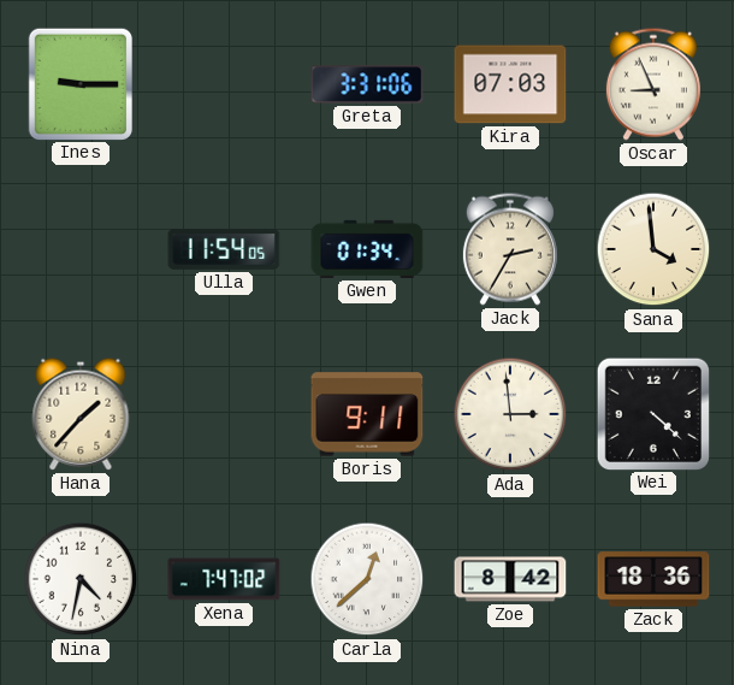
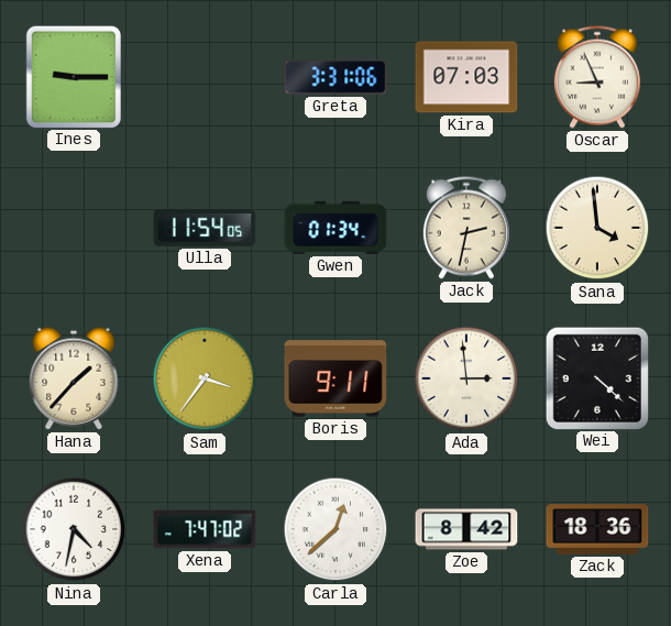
Jack: 2:35 -> 2:32 (466, 228)
Sam: none -> 3:36 (205, 378)
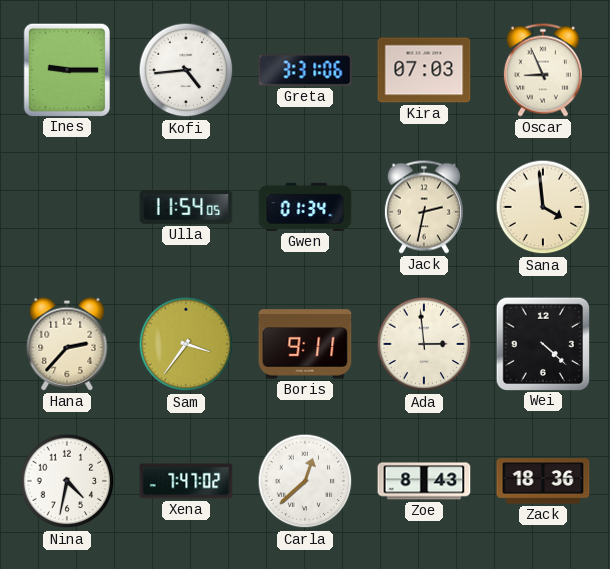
Kofi: none -> 4:44 (186, 70)
Hana: 1:37 -> 2:37 (67, 344)
Zoe: 8:42 -> 8:43 (424, 481)
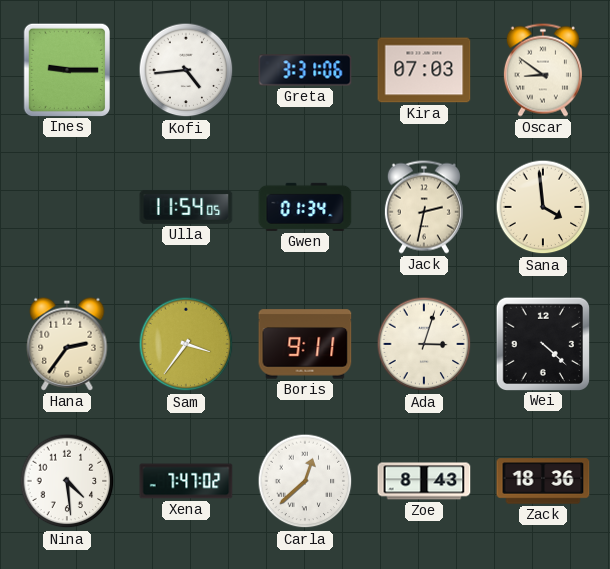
Oscar: 8:56 -> 8:51 (543, 70)
Hana: 2:37 -> 2:36 (67, 344)
Ada: 2:59 -> 3:03 (424, 344)
Nina: 4:32 -> 4:29 (67, 481)
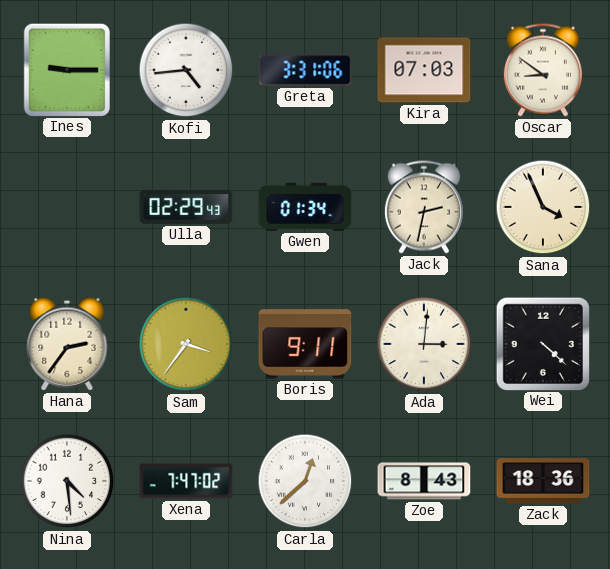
Ulla: 11:54 -> 02:29 (186, 207)
Sana: 3:59 -> 3:56 (543, 207)
Ada: 3:03 -> 3:01 (424, 344)
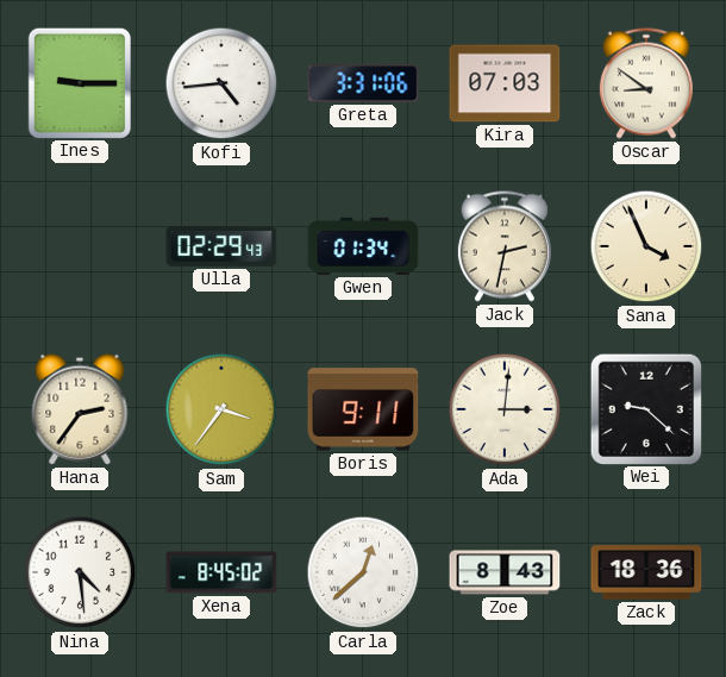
Wei: 4:22 -> 9:22 (645, 408)
Xena: 7:47 -> 8:45 (221, 572)
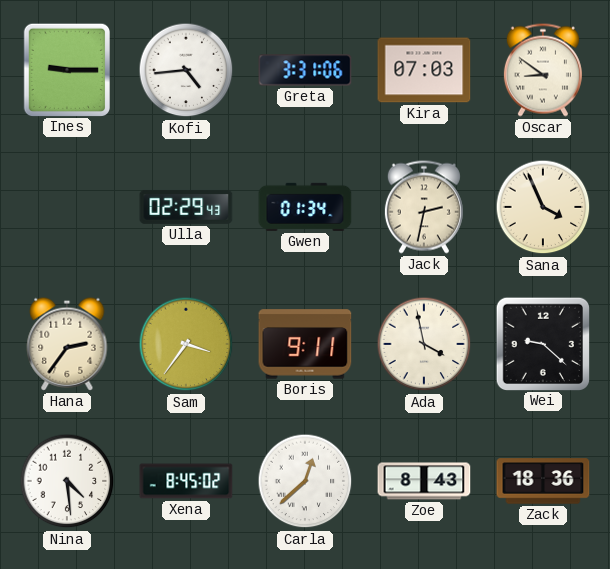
Ada: 3:01 -> 3:58 (424, 344)
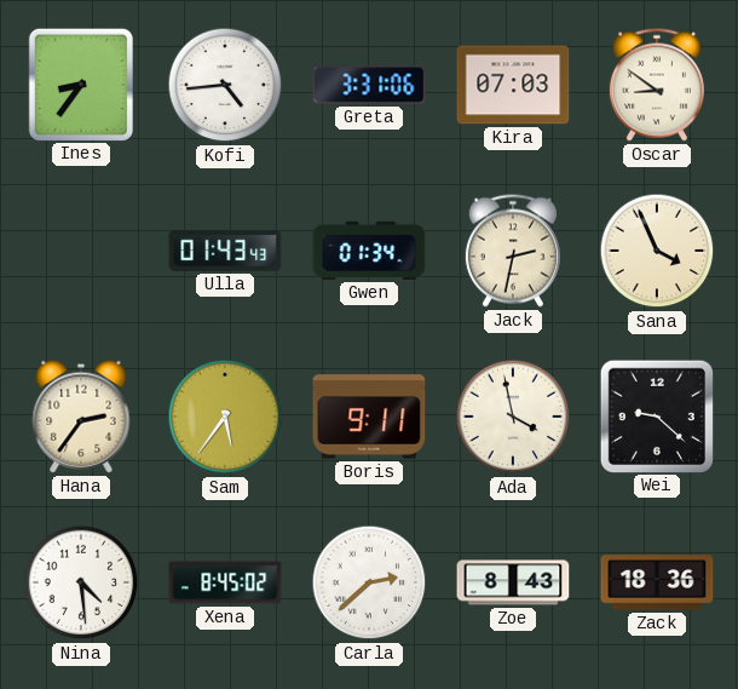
Ines: 9:15 -> 8:36 (80, 84)
Ulla: 02:29 -> 01:43 (225, 251)
Sam: 3:36 -> 5:36 (225, 417)
Carla: 12:38 -> 2:38 (369, 582)
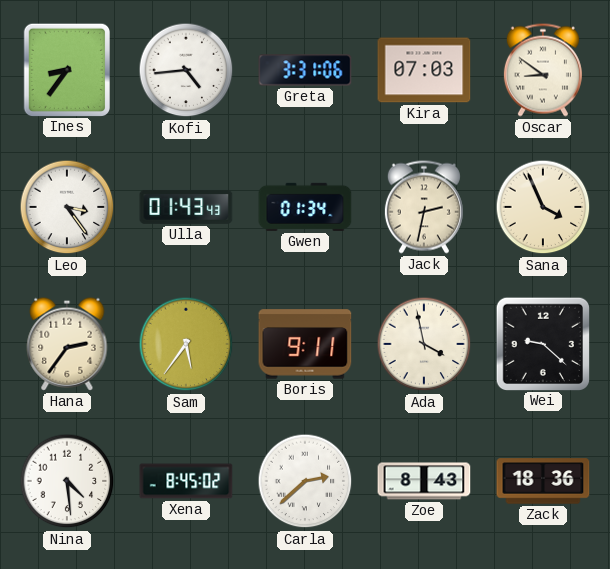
Leo: none -> 3:24 (67, 207)
